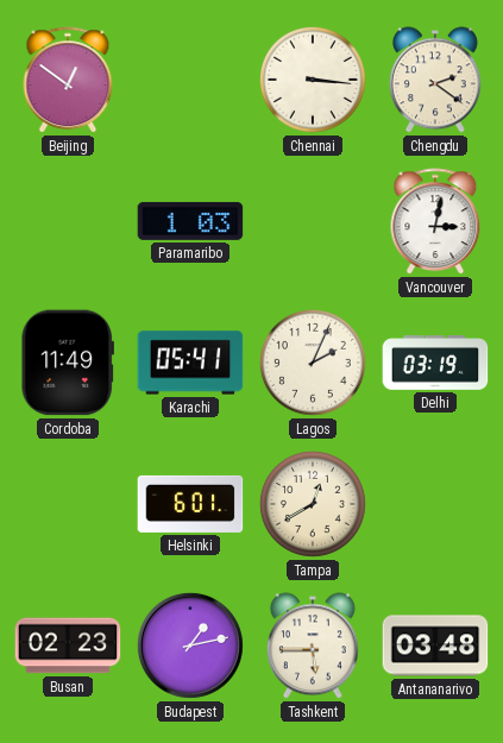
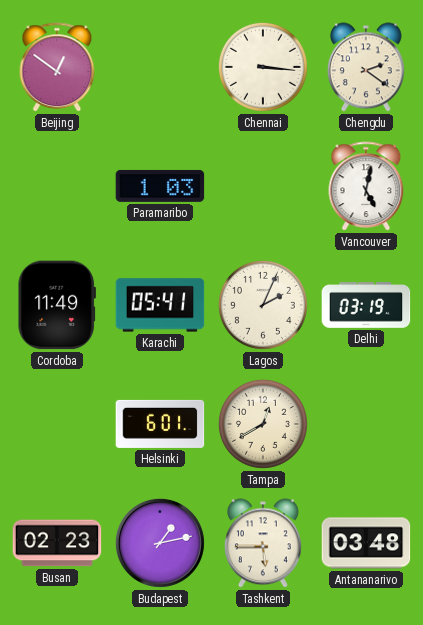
Vancouver: 3:02 -> 5:02 (366, 187)
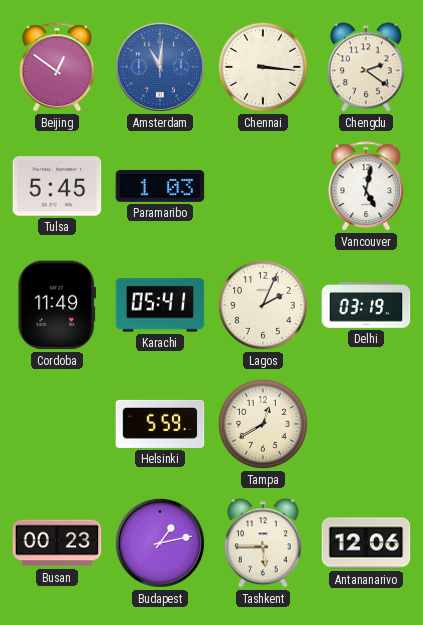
Amsterdam: none -> 11:01 (160, 67)
Tulsa: none -> 5:45 (57, 186)
Helsinki: 6:01 -> 5:59 (160, 424)
Busan: 02:23 -> 00:23 (57, 543)
Antananarivo: 03:48 -> 12:06 (366, 543)
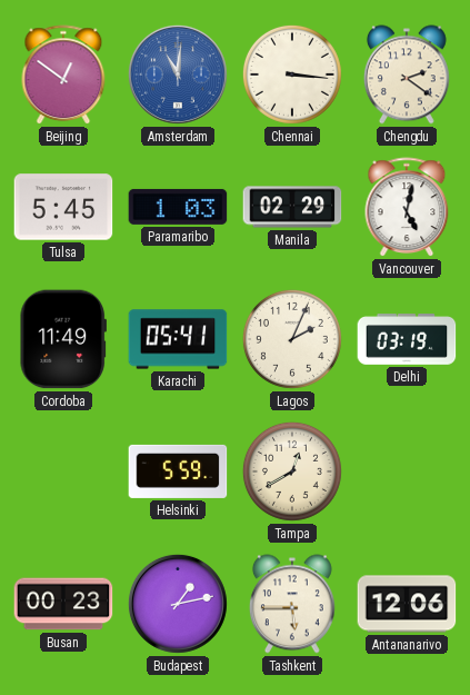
Manila: none -> 02:29 (292, 207)
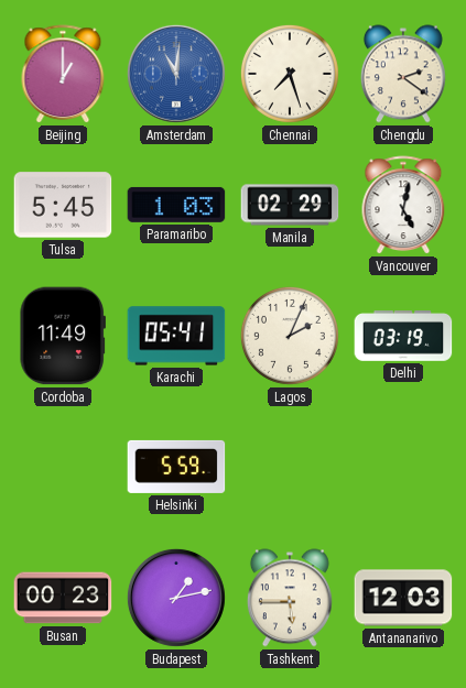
Beijing: 12:51 -> 1:00 (63, 75)
Chennai: 3:16 -> 7:27 (290, 74)
Tampa: 12:40 -> none (292, 471)
Antananarivo: 12:06 -> 12:03 (403, 598)
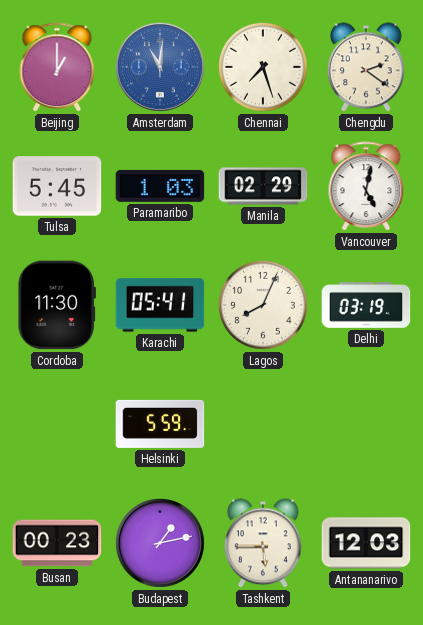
Cordoba: 11:49 -> 11:30 (56, 305)
Lagos: 2:04 -> 8:04 (263, 305)
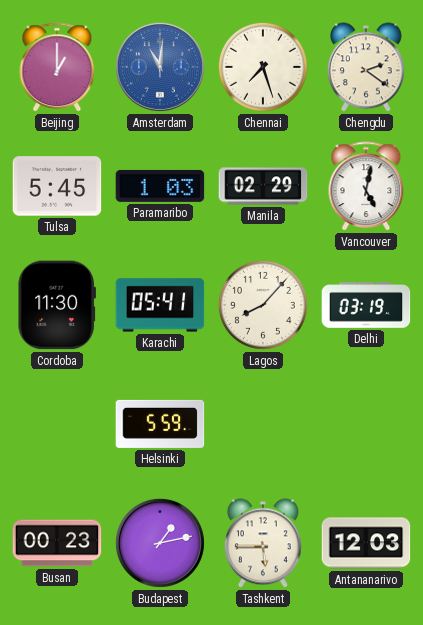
Lagos: 8:04 -> 8:07 (263, 305)
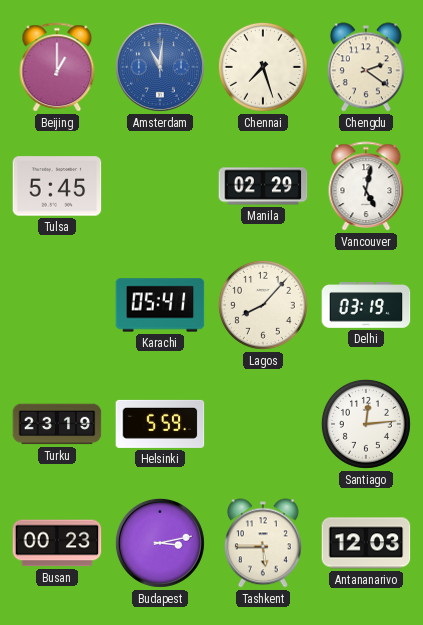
Paramaribo: 1:03 -> none (160, 186)
Cordoba: 11:30 -> none (56, 305)
Turku: none -> 23:19 (57, 424)
Santiago: none -> 12:14 (366, 424)
Budapest: 1:13 -> 3:13 (160, 543)
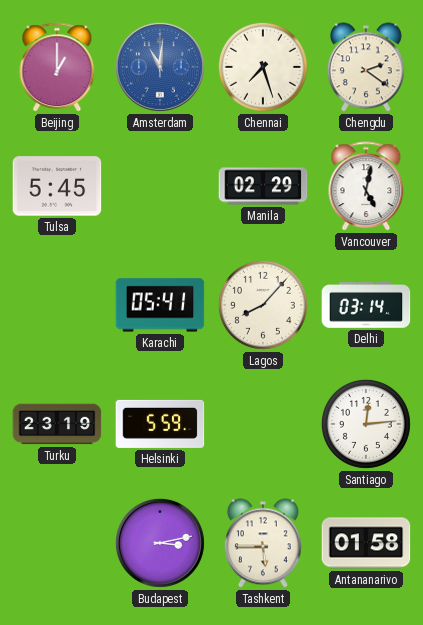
Delhi: 03:19 -> 03:14 (366, 305)
Busan: 00:23 -> none (57, 543)
Antananarivo: 12:03 -> 01:58 (366, 543)
